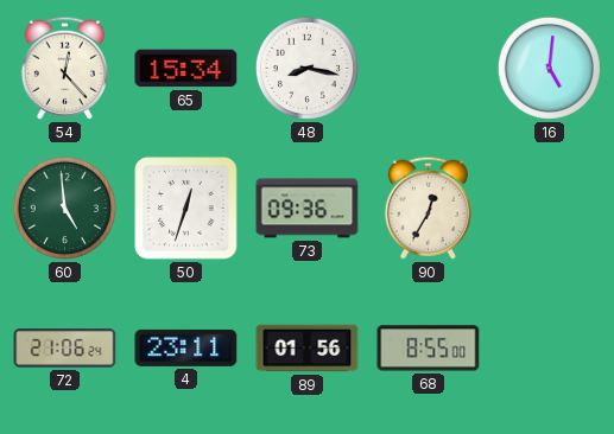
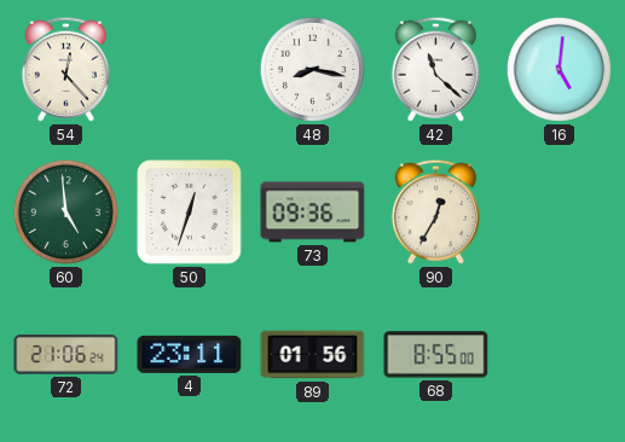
65: 15:34 -> none (186, 69)
42: none -> 11:22 (435, 69)
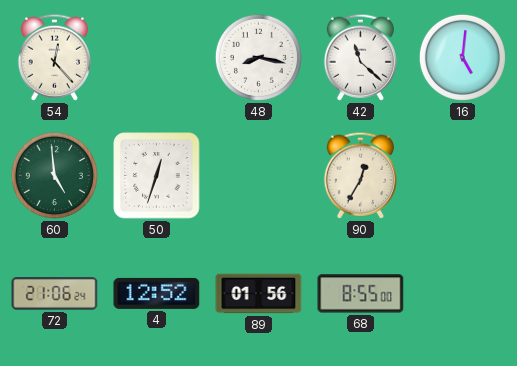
73: 09:36 -> none (313, 213)
4: 23:11 -> 12:52 (157, 293)
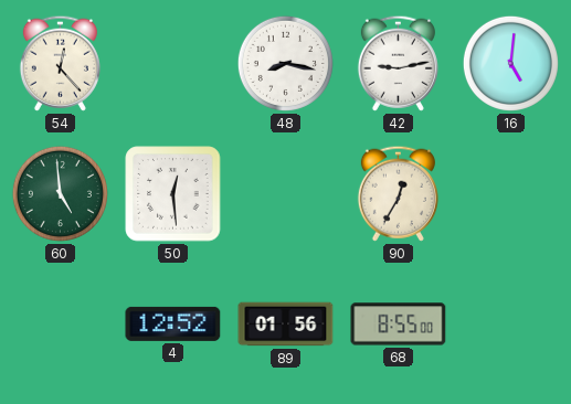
42: 11:22 -> 9:13 (398, 63)
50: 12:33 -> 12:29 (173, 194)
72: 21:06 -> none (55, 294)
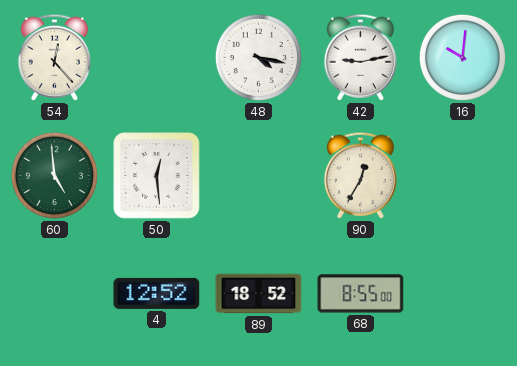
48: 8:17 -> 4:17 (258, 57)
16: 5:01 -> 10:01 (462, 57)
89: 01:56 -> 18:52 (259, 294)
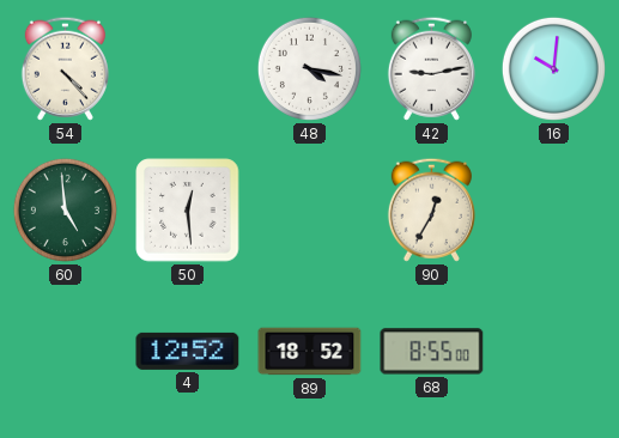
54: 12:23 -> 4:23 (65, 68)
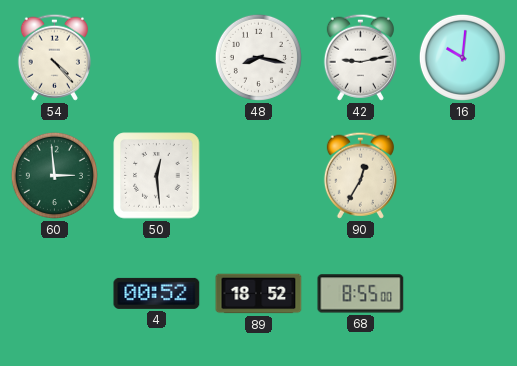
48: 4:17 -> 8:17 (258, 57)
60: 4:59 -> 2:59 (54, 175)
4: 12:52 -> 00:52 (157, 293)
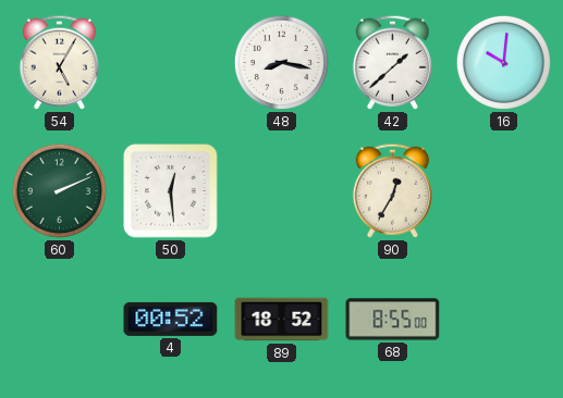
54: 4:23 -> 5:05 (59, 62)
42: 9:13 -> 1:38 (392, 62)
60: 2:59 -> 2:11 (59, 190)
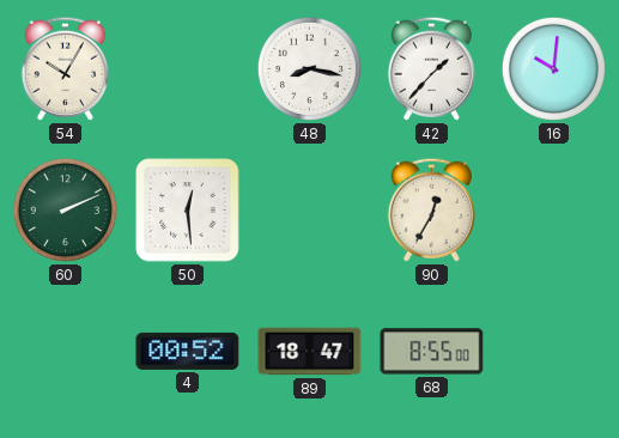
54: 5:05 -> 10:05 (65, 68)
42: 1:38 -> 1:37 (431, 68)
89: 18:52 -> 18:47 (310, 352)
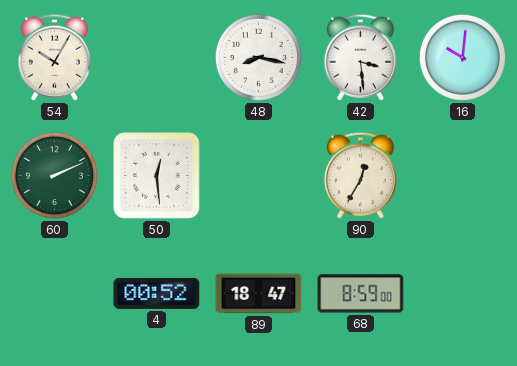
42: 1:37 -> 3:29 (360, 57)
68: 8:55 -> 8:59 (361, 294)
